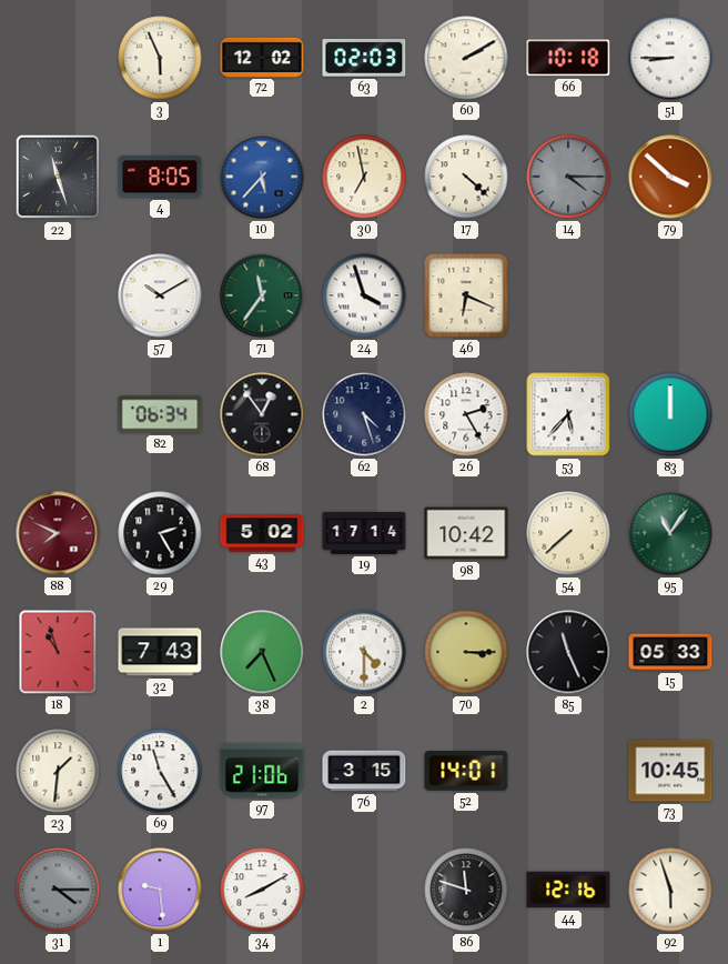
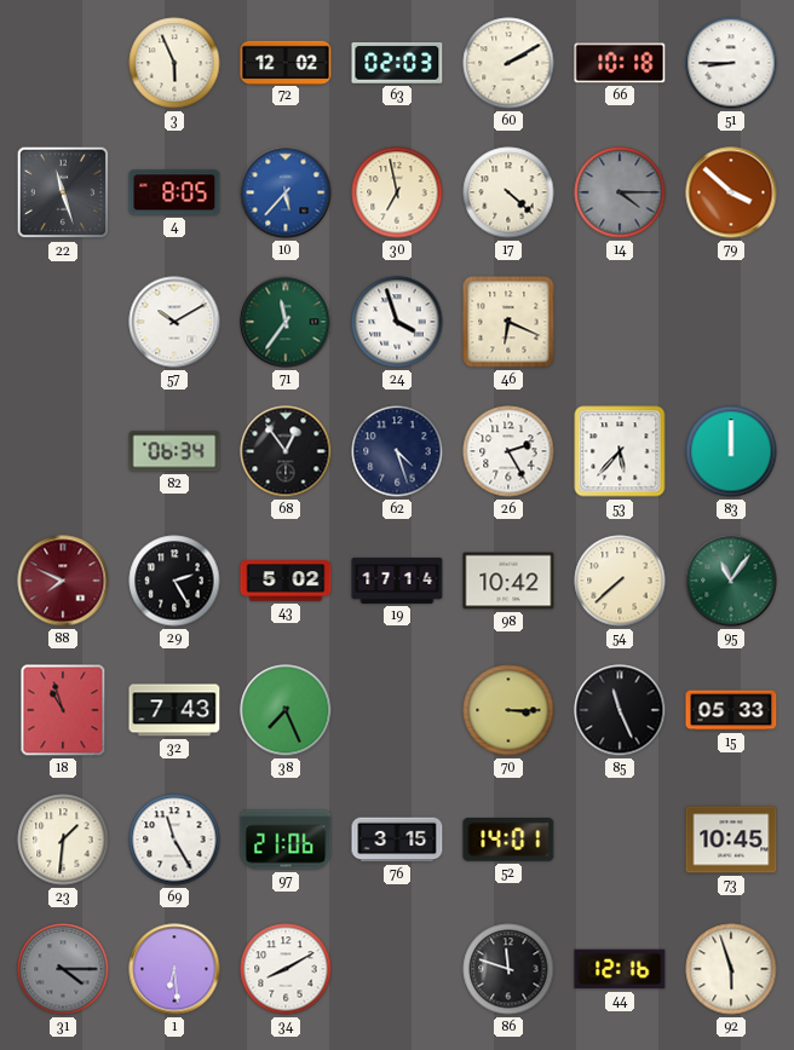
2: 4:30 -> none (364, 652)
1: 9:29 -> 6:29 (174, 969)
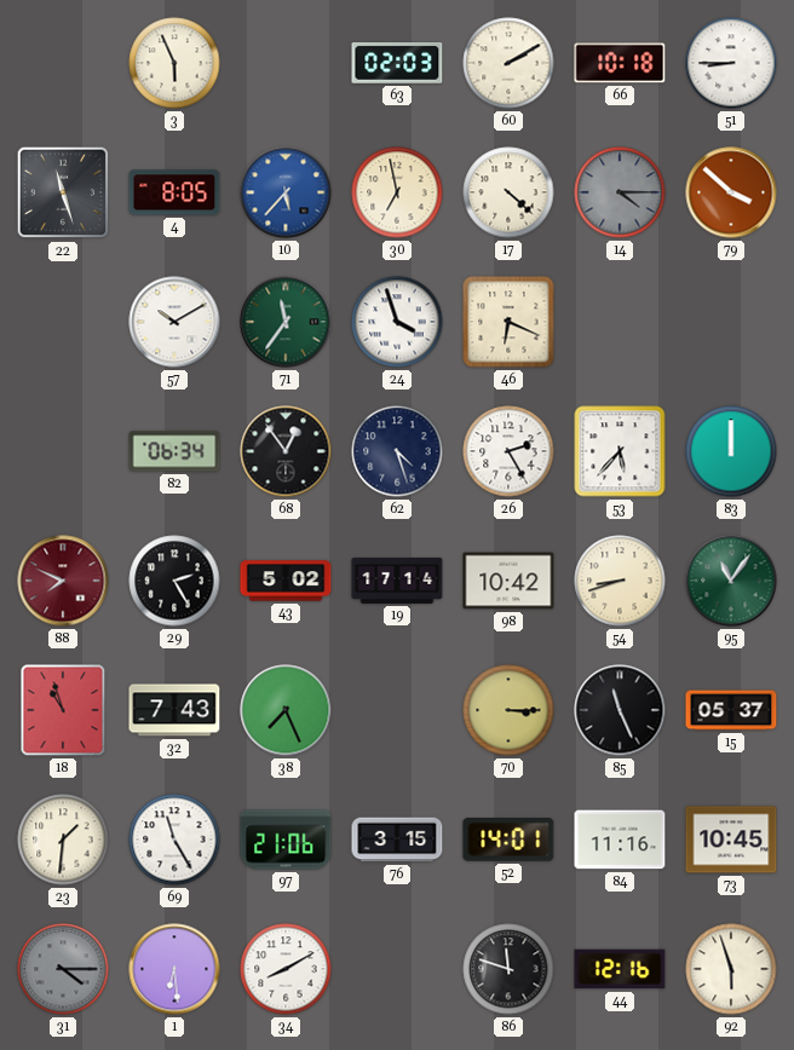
72: 12:02 -> none (286, 62)
54: 7:38 -> 8:42 (620, 581)
15: 05:33 -> 05:37 (731, 710)
84: none -> 11:16 (620, 840)
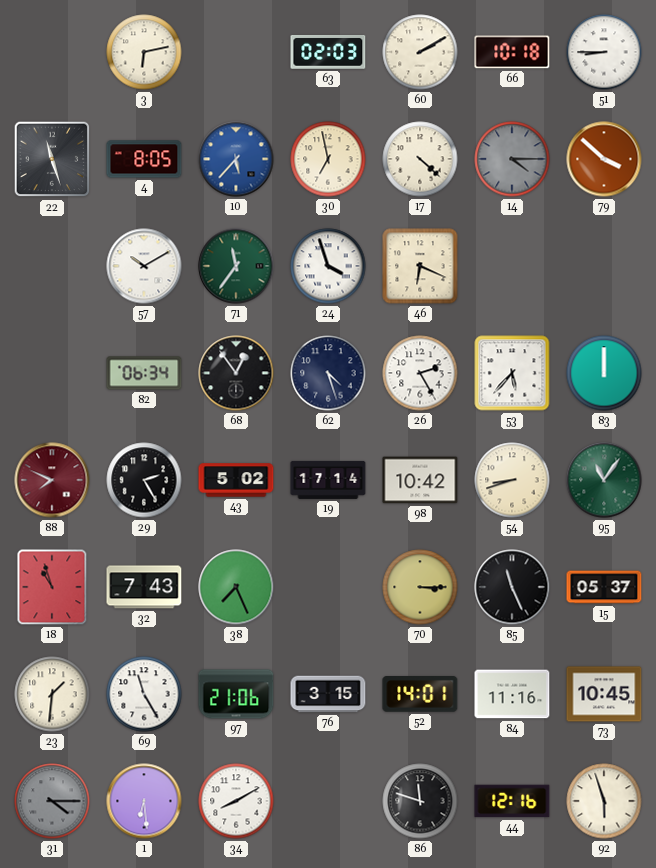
3: 5:56 -> 6:13 (144, 52)
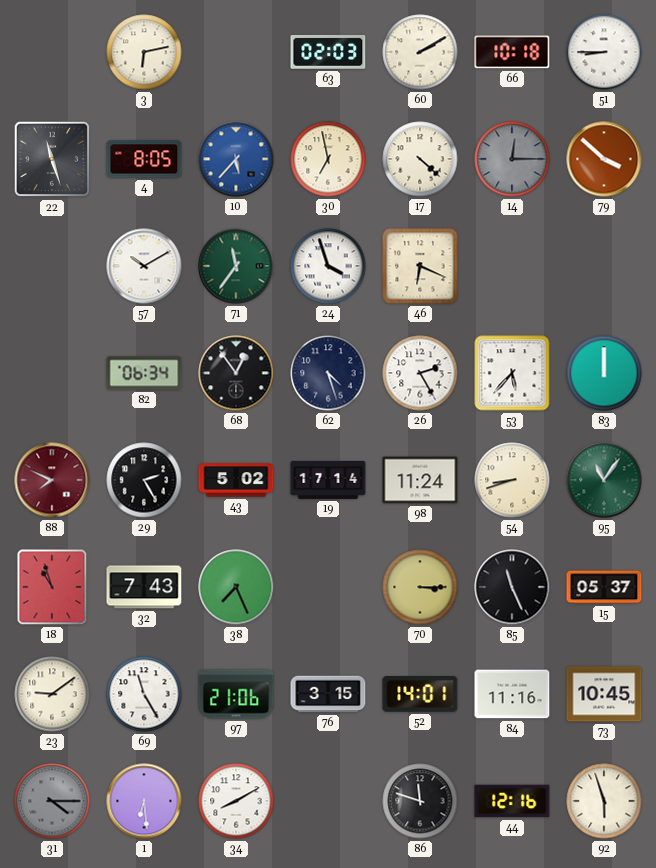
14: 4:15 -> 12:15 (512, 159)
98: 10:42 -> 11:24 (420, 480)
23: 1:31 -> 9:09 (52, 694)
